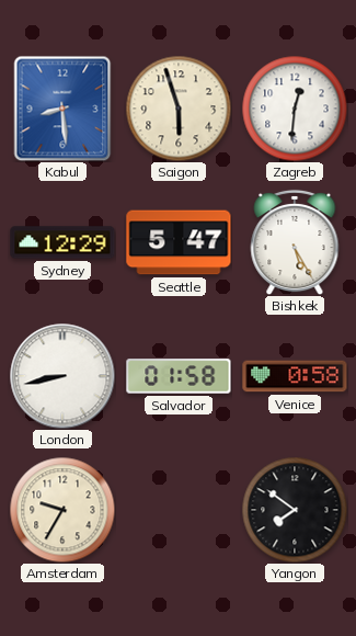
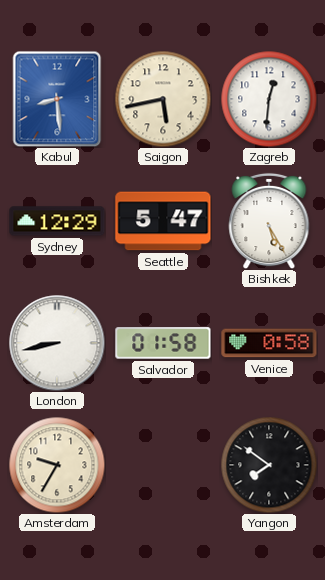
Saigon: 5:57 -> 5:43 (163, 99)
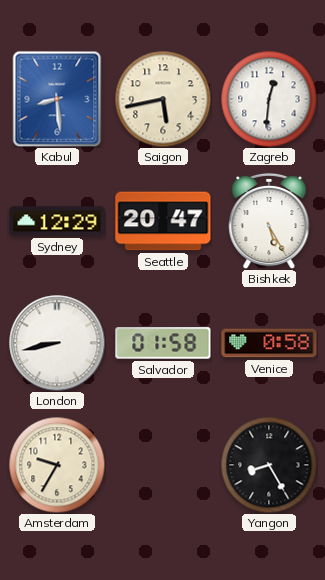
Seattle: 5:47 -> 20:47 (163, 221)
Yangon: 7:51 -> 8:25 (269, 465)
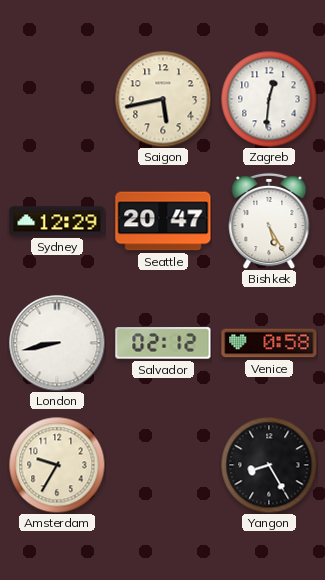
Kabul: 8:29 -> none (57, 99)
Salvador: 01:58 -> 02:12 (163, 343)
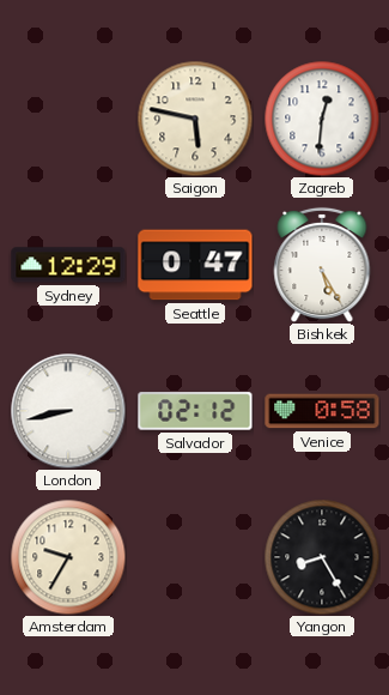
Saigon: 5:43 -> 5:47 (195, 119)
Seattle: 20:47 -> 0:47 (195, 265)
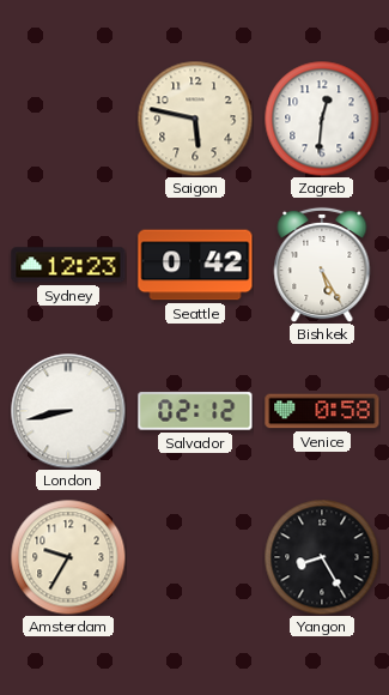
Sydney: 12:29 -> 12:23 (68, 265)
Seattle: 0:47 -> 0:42 (195, 265)
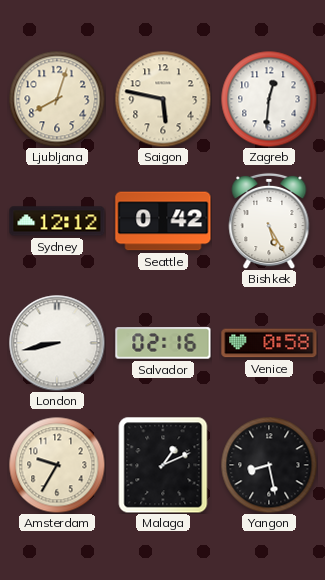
Ljubljana: none -> 8:03 (57, 99)
Sydney: 12:23 -> 12:12 (57, 221)
Salvador: 02:12 -> 02:16 (163, 343)
Malaga: none -> 1:11 (163, 465)
Yangon: 8:25 -> 8:28 (269, 465)
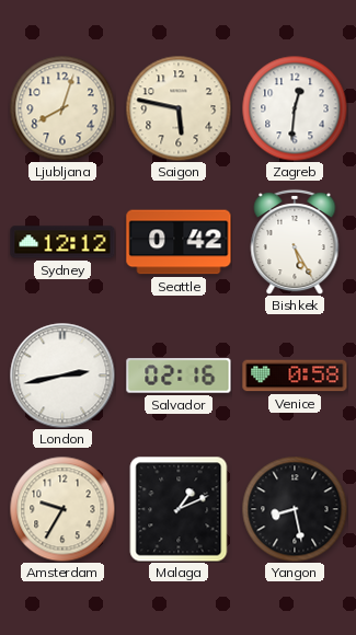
London: 8:43 -> 2:43 (62, 376)
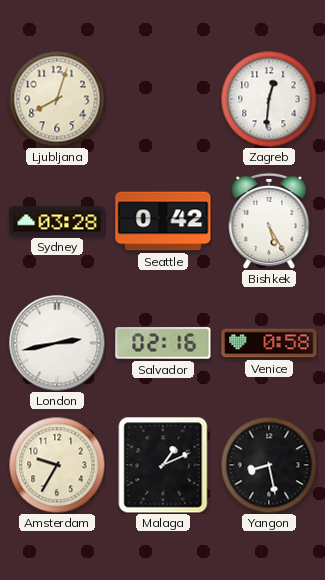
Saigon: 5:47 -> none (179, 108)
Sydney: 12:12 -> 03:28 (57, 221)
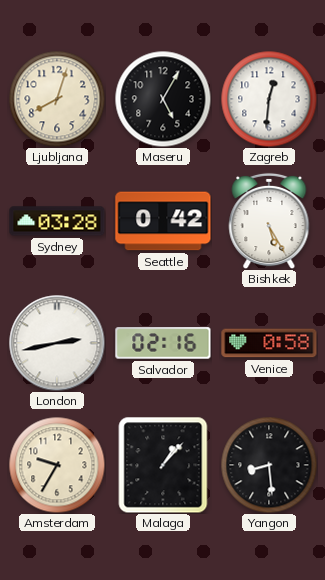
Maseru: none -> 5:05 (163, 99)
Malaga: 1:11 -> 1:07 (163, 465)
Yangon: 8:28 -> 8:29 (269, 465)
